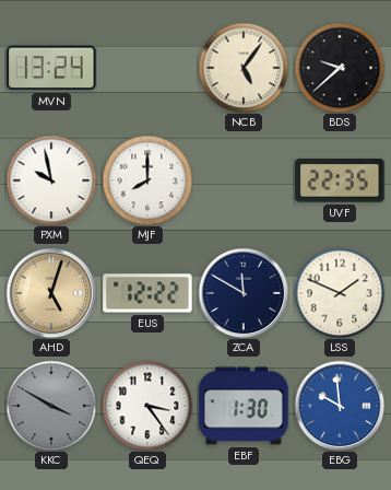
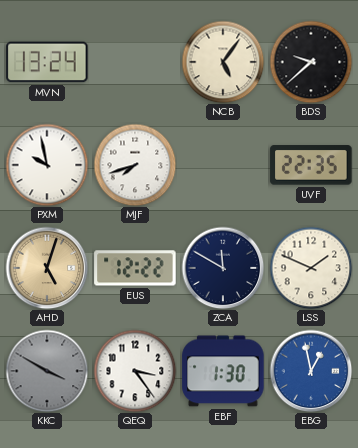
MJF: 8:00 -> 7:42 (135, 165)
EBG: 9:59 -> 12:58 (311, 371)
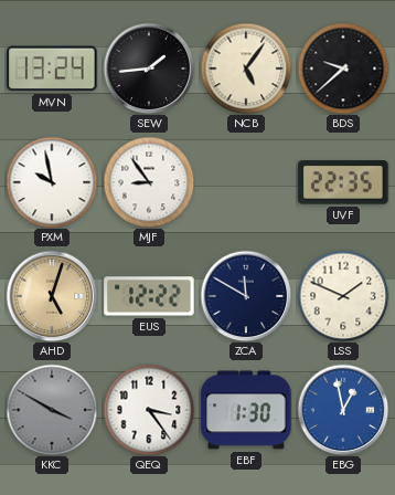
SEW: none -> 1:44 (149, 69)
MJF: 7:42 -> 8:54 (149, 182)
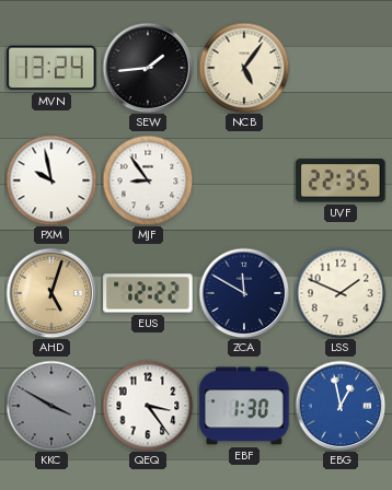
BDS: 9:38 -> none (343, 69)
